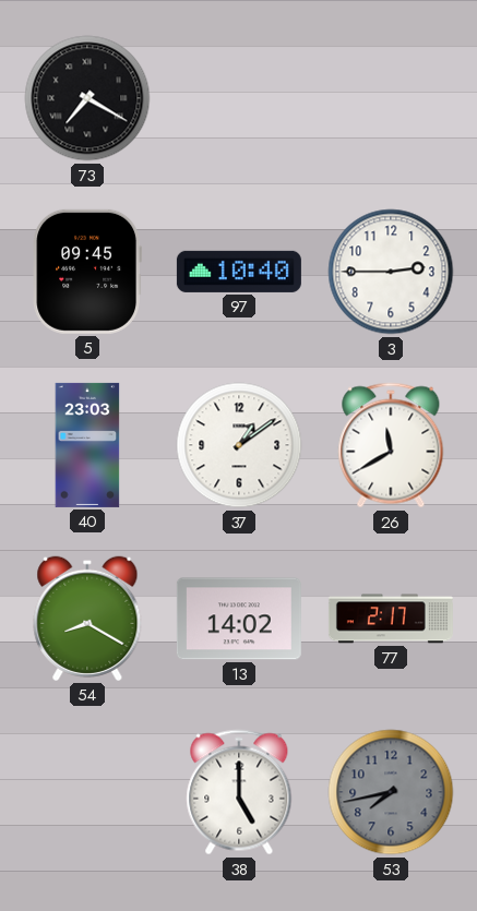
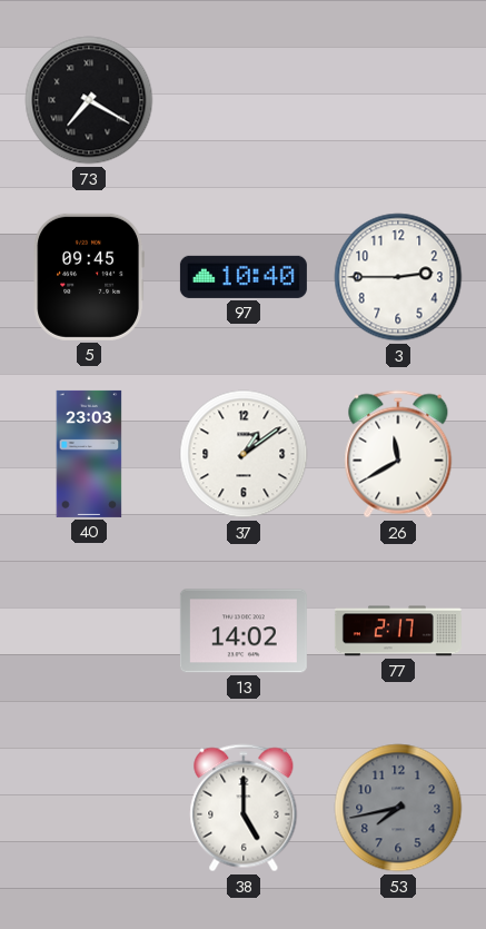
54: 8:20 -> none (87, 619)
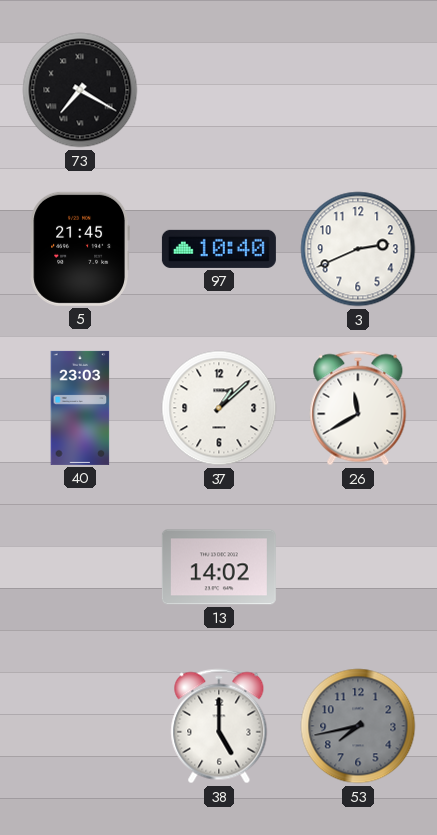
5: 09:45 -> 21:45 (79, 249)
3: 2:45 -> 2:41 (358, 249)
37: 1:09 -> 1:08 (219, 408)
77: 2:17 -> none (398, 631)
